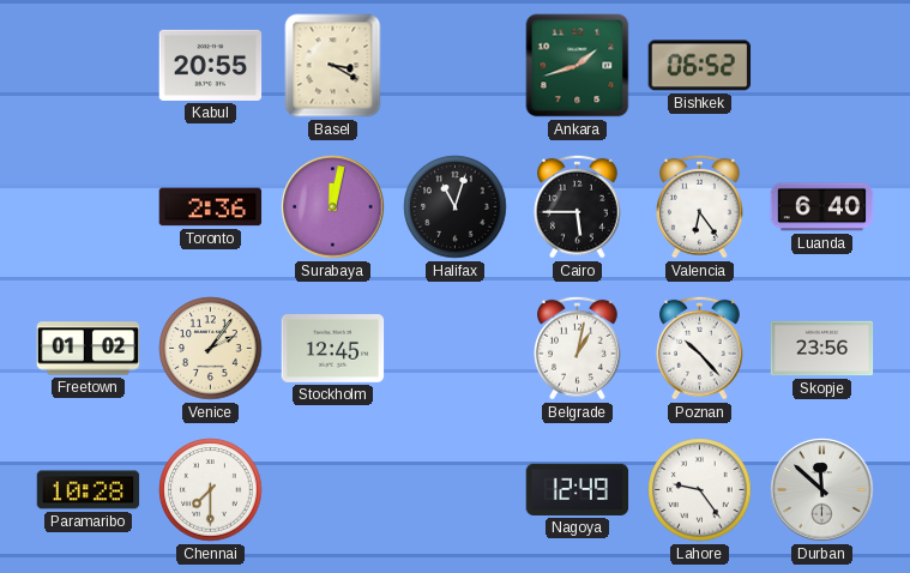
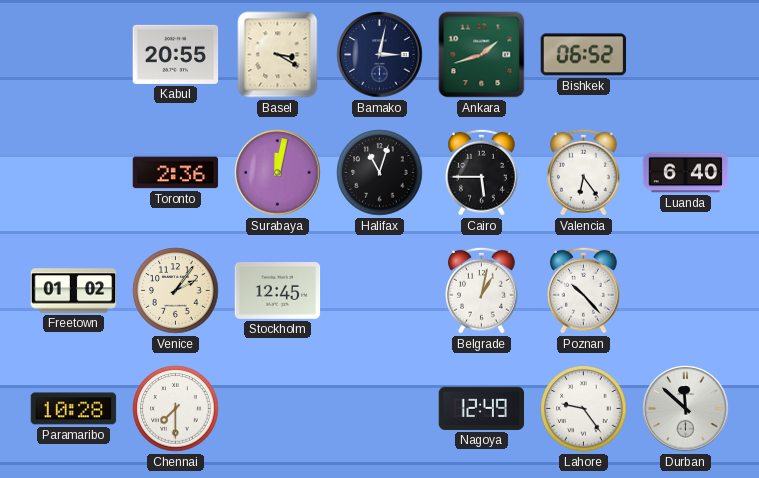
Bamako: none -> 3:02 (380, 55)
Skopje: 23:56 -> none (822, 349)
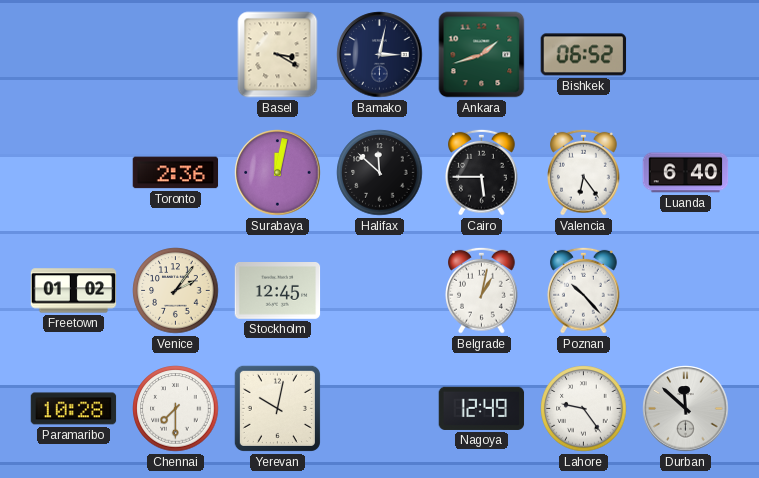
Kabul: 20:55 -> none (176, 54)
Halifax: 11:03 -> 11:52 (380, 173)
Yerevan: none -> 10:02 (277, 408)
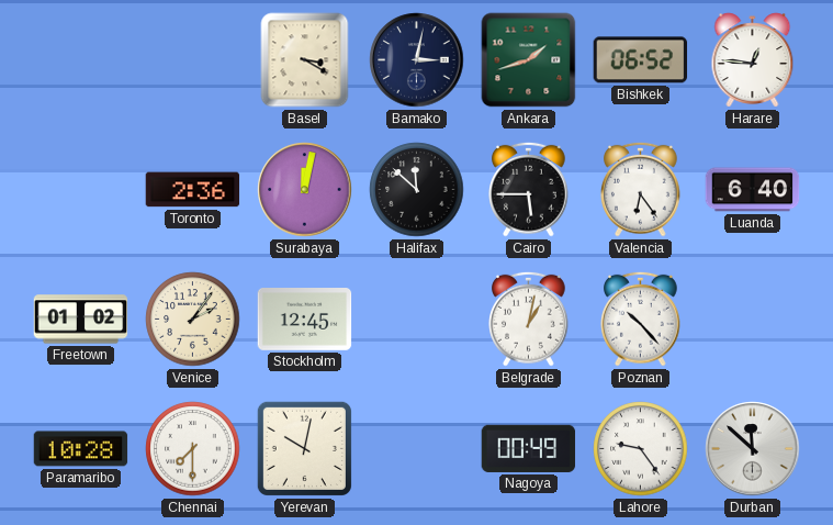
Harare: none -> 12:46 (753, 60)
Nagoya: 12:49 -> 00:49 (529, 448)
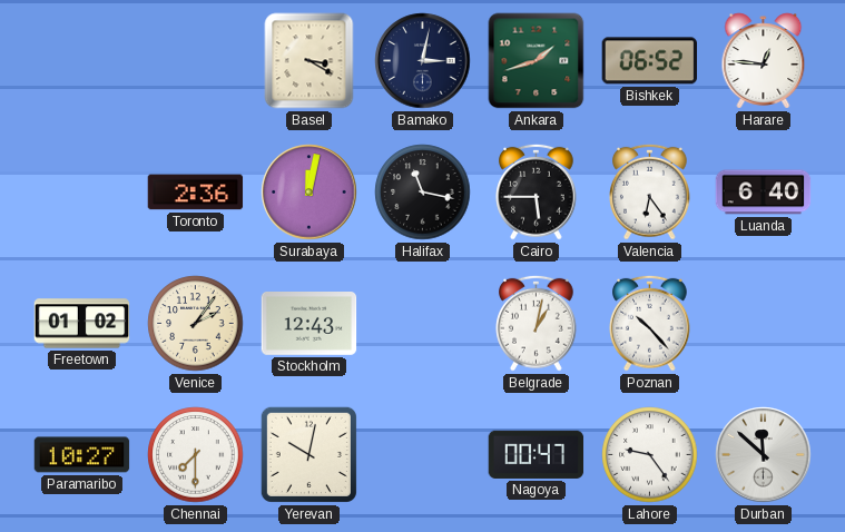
Halifax: 11:52 -> 11:17 (423, 193)
Stockholm: 12:45 -> 12:43 (309, 324)
Paramaribo: 10:28 -> 10:27 (82, 455)
Nagoya: 00:49 -> 00:47 (537, 454)
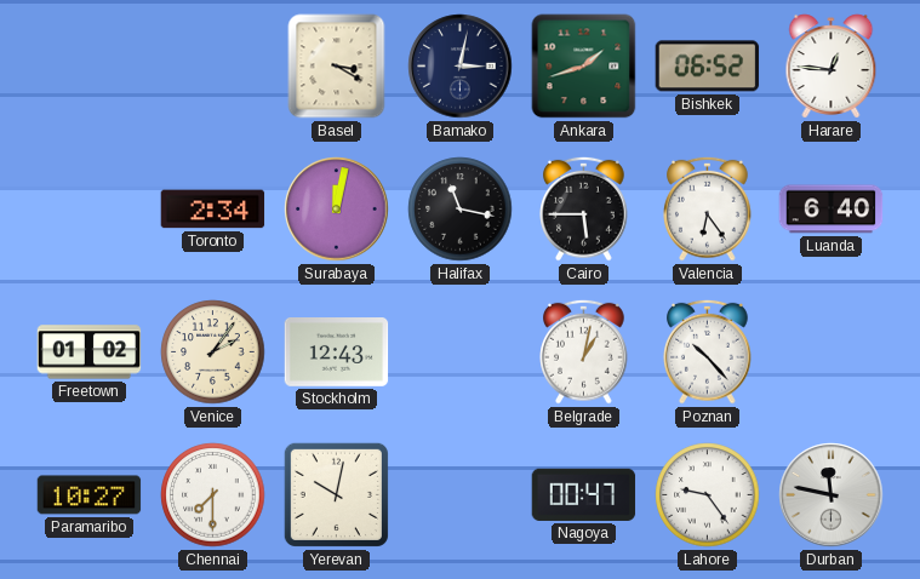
Toronto: 2:36 -> 2:34 (213, 210)
Durban: 11:52 -> 11:47 (832, 495)
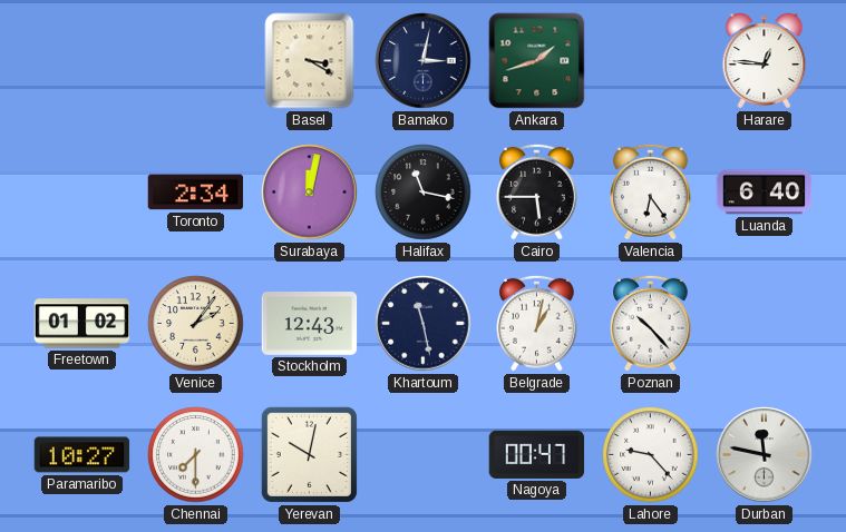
Bishkek: 06:52 -> none (708, 67)
Khartoum: none -> 11:28 (424, 324)
Lahore: 9:24 -> 9:23 (651, 455)
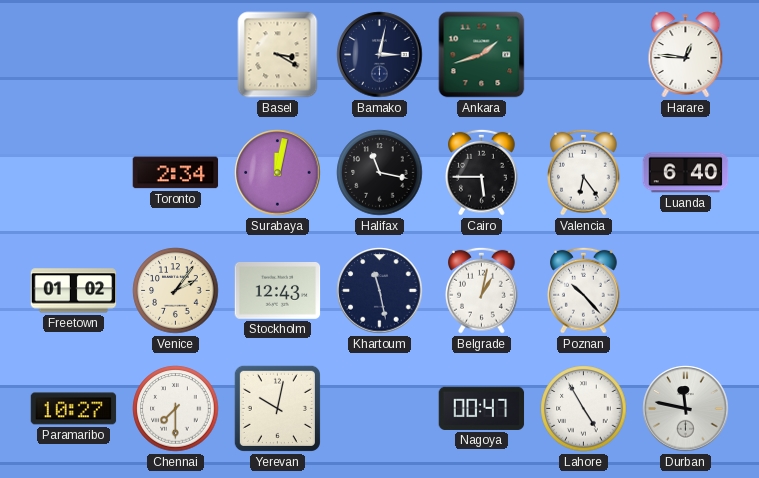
Lahore: 9:23 -> 4:55 (584, 409)
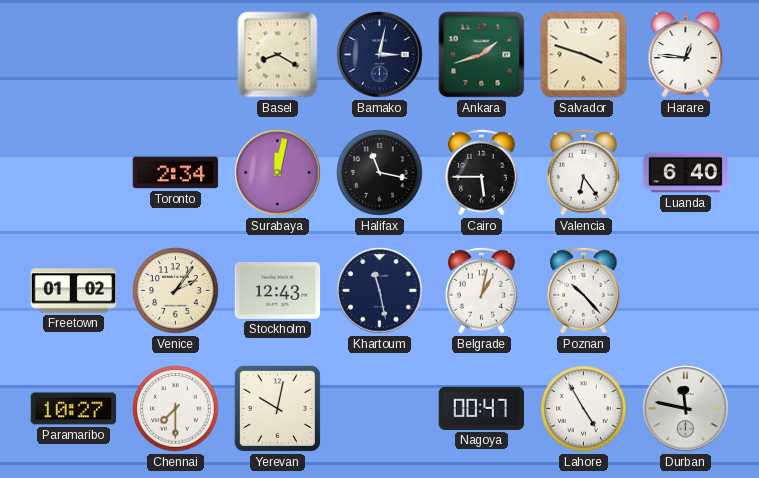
Basel: 3:20 -> 8:20 (278, 55)
Salvador: none -> 3:48 (584, 55)
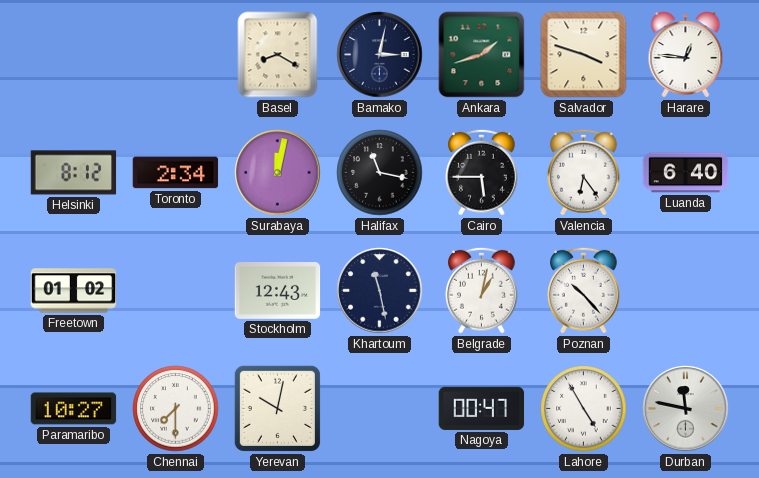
Helsinki: none -> 8:12 (74, 173)
Venice: 2:06 -> none (176, 291)
